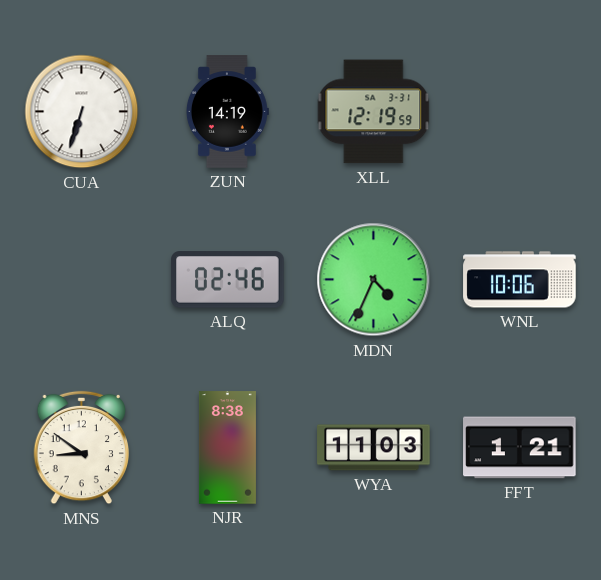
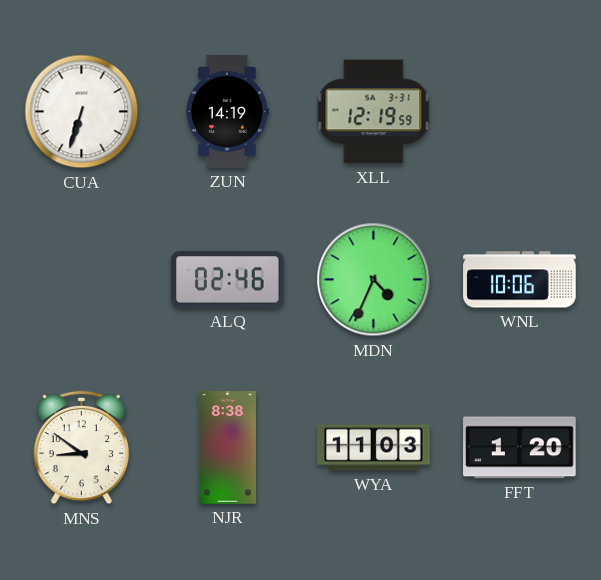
FFT: 1:21 -> 1:20 (520, 448)
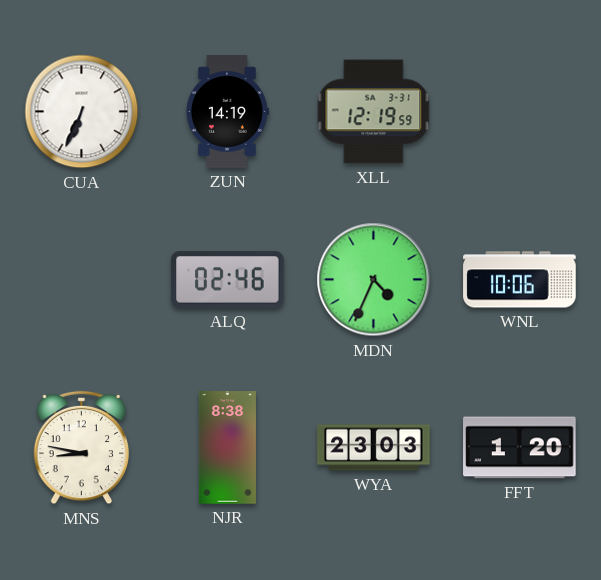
CUA: 6:33 -> 6:34 (82, 112)
MNS: 8:51 -> 8:47 (82, 448)
WYA: 11:03 -> 23:03 (374, 448)
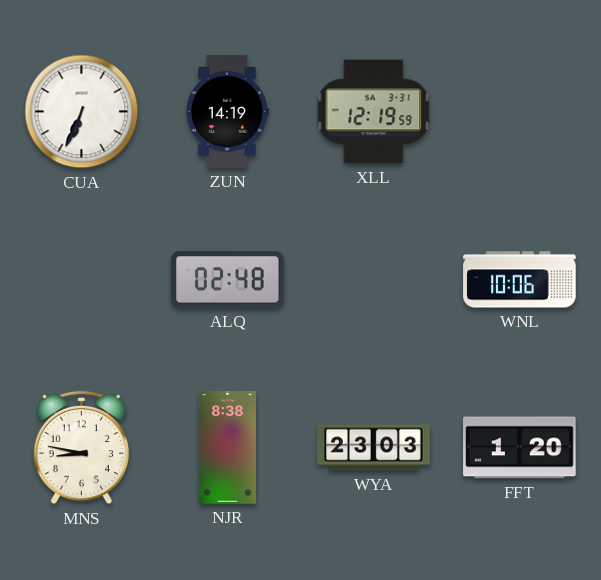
ALQ: 02:46 -> 02:48 (228, 280)
MDN: 4:34 -> none (374, 280)
